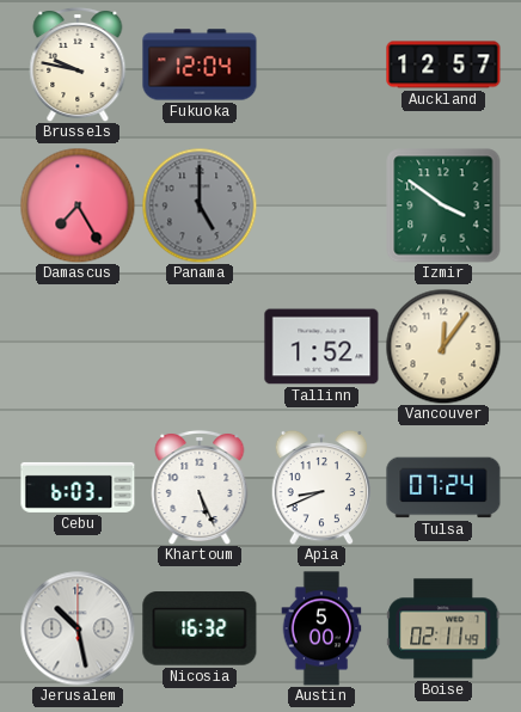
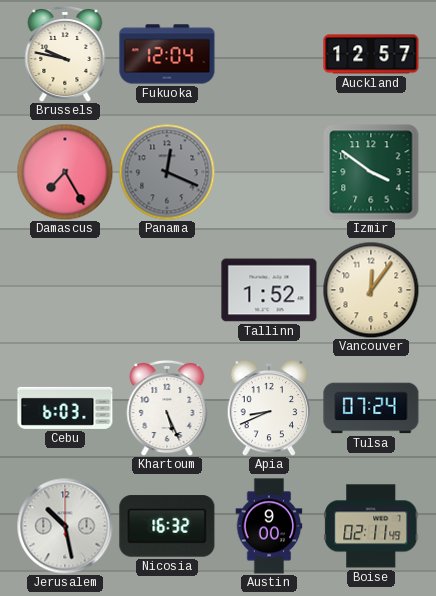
Panama: 5:00 -> 12:19 (167, 172)
Austin: 5:00 -> 9:00 (269, 526)
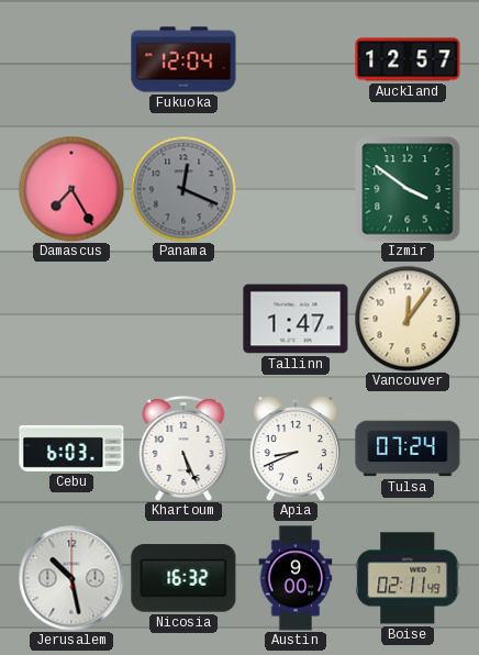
Brussels: 9:47 -> none (65, 54)
Tallinn: 1:52 -> 1:47 (296, 319)
